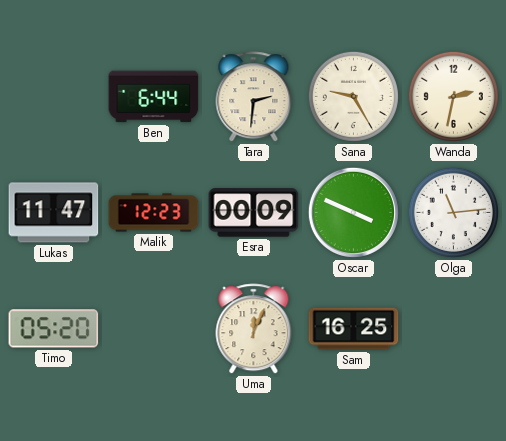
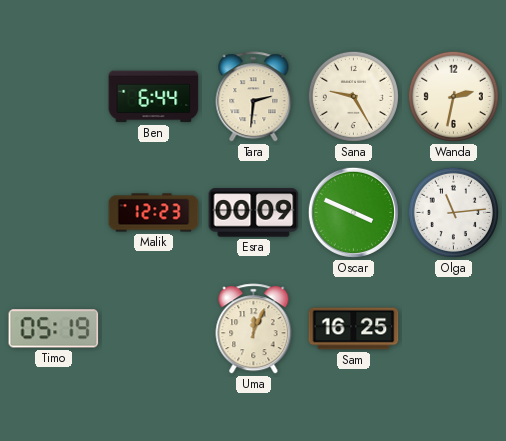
Lukas: 11:47 -> none (54, 213)
Timo: 05:20 -> 05:19 (54, 329)
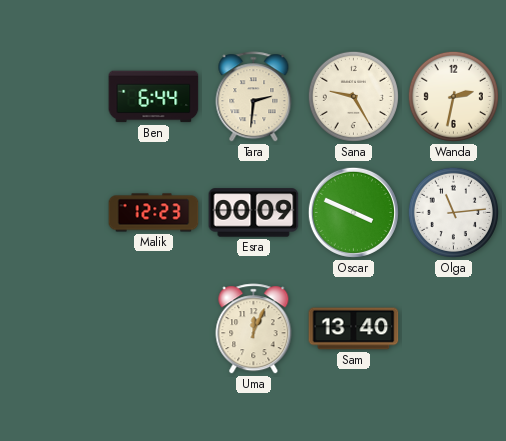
Timo: 05:19 -> none (54, 329)
Sam: 16:25 -> 13:40 (354, 329)
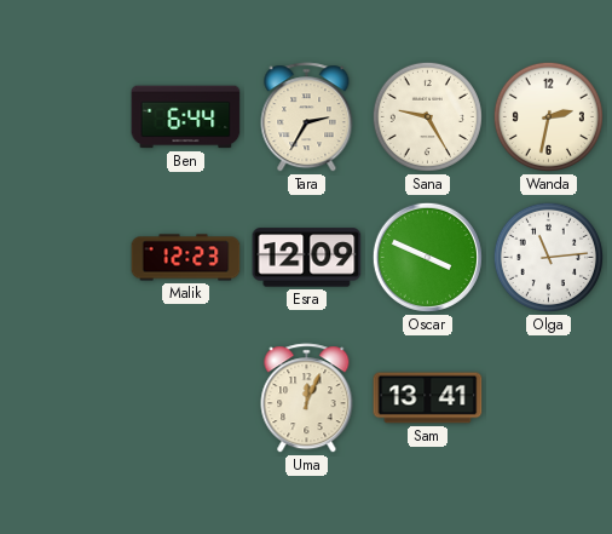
Tara: 2:31 -> 2:35 (307, 117)
Esra: 00:09 -> 12:09 (307, 258)
Sam: 13:40 -> 13:41 (428, 398)
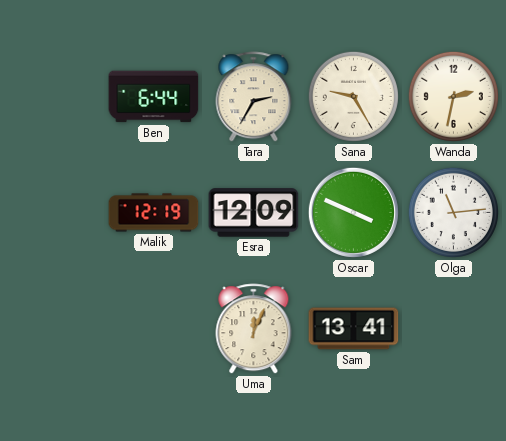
Malik: 12:23 -> 12:19 (154, 213)
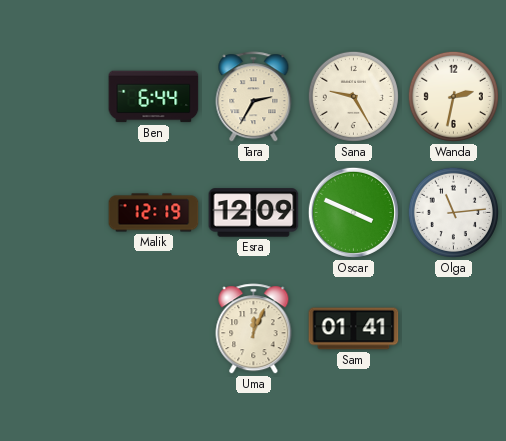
Sam: 13:41 -> 01:41 (354, 329)
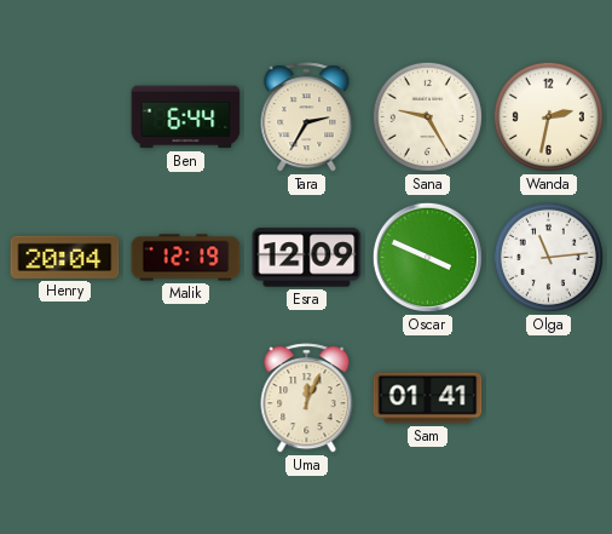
Henry: none -> 20:04 (65, 257)
